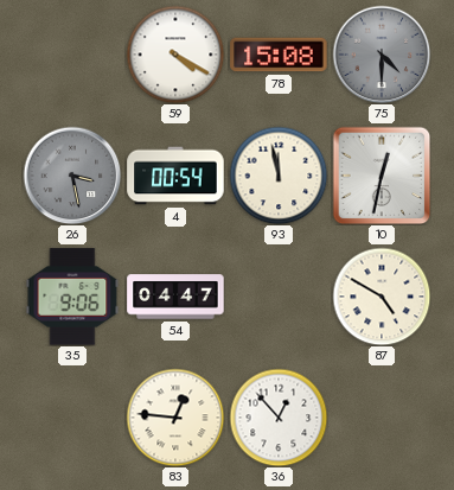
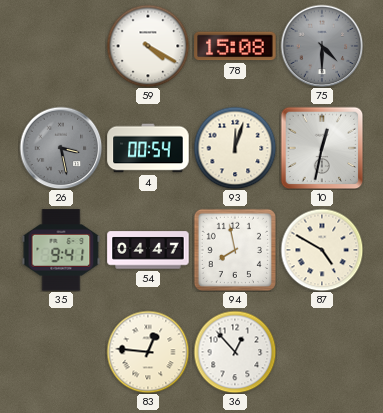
93: 11:58 -> 12:03 (235, 148)
35: 9:06 -> 9:41 (61, 250)
94: none -> 7:58 (235, 250)
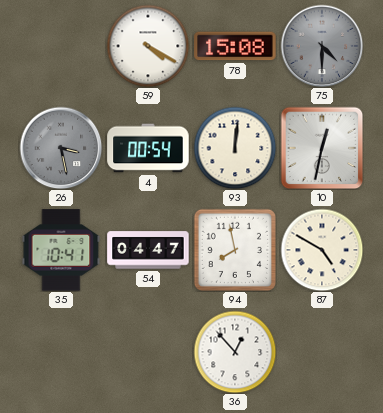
93: 12:03 -> 12:01 (235, 148)
35: 9:41 -> 10:41 (61, 250)
83: 12:46 -> none (148, 352)
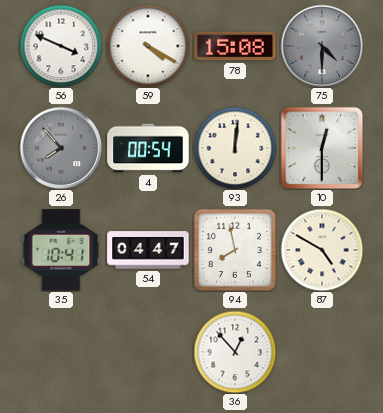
56: none -> 3:49 (61, 46)
26: 3:28 -> 7:53 (61, 148)
10: 12:32 -> 12:30 (322, 148)
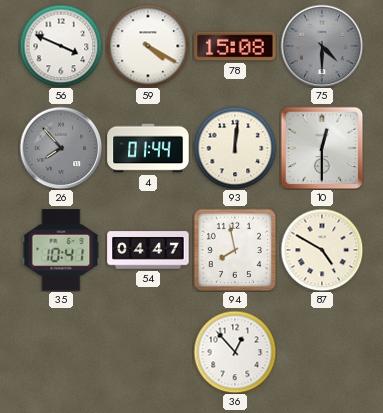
4: 00:54 -> 01:44 (148, 148)
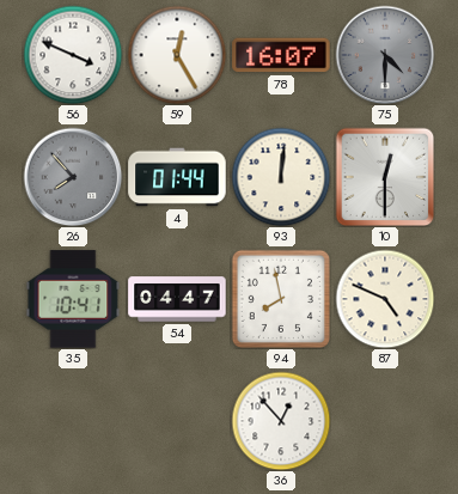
59: 4:20 -> 12:25 (177, 55)
78: 15:08 -> 16:07 (281, 55)
87: 4:50 -> 4:49 (385, 299)
